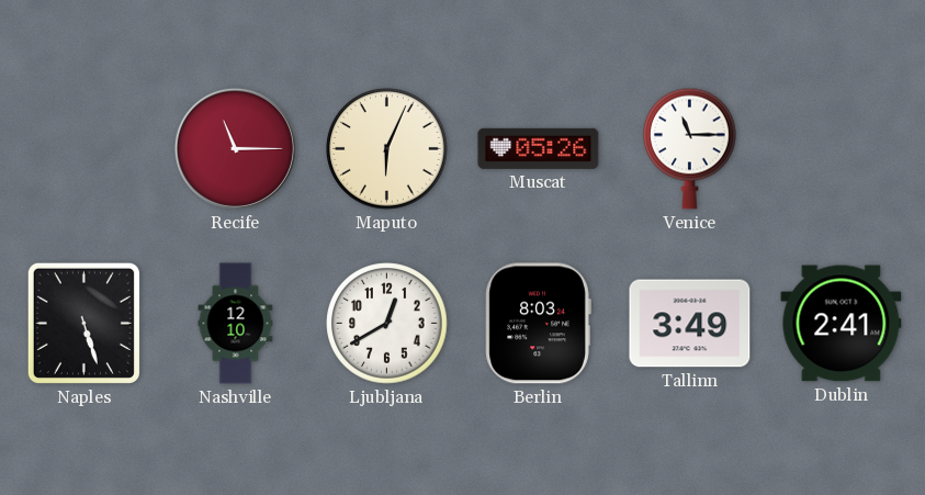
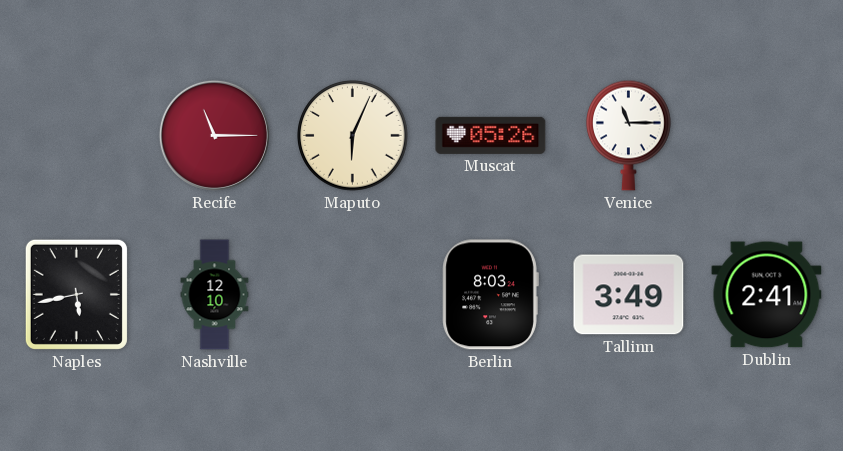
Naples: 5:27 -> 5:43 (76, 294)
Ljubljana: 12:40 -> none (387, 324)
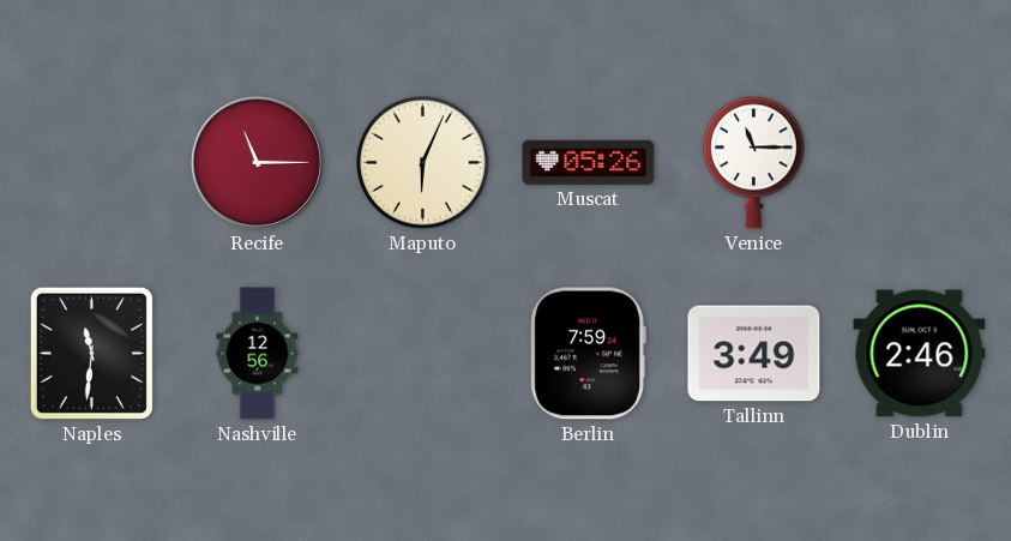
Naples: 5:43 -> 11:31 (91, 353)
Nashville: 12:10 -> 12:56 (258, 354)
Berlin: 8:03 -> 7:59 (588, 354)
Dublin: 2:41 -> 2:46 (920, 354)
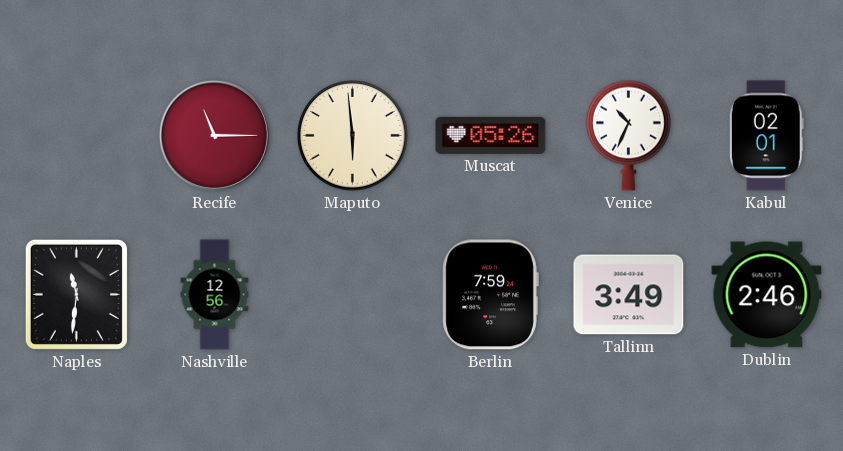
Maputo: 6:04 -> 5:59 (353, 136)
Venice: 11:15 -> 10:34 (629, 135)
Kabul: none -> 02:01 (766, 136)
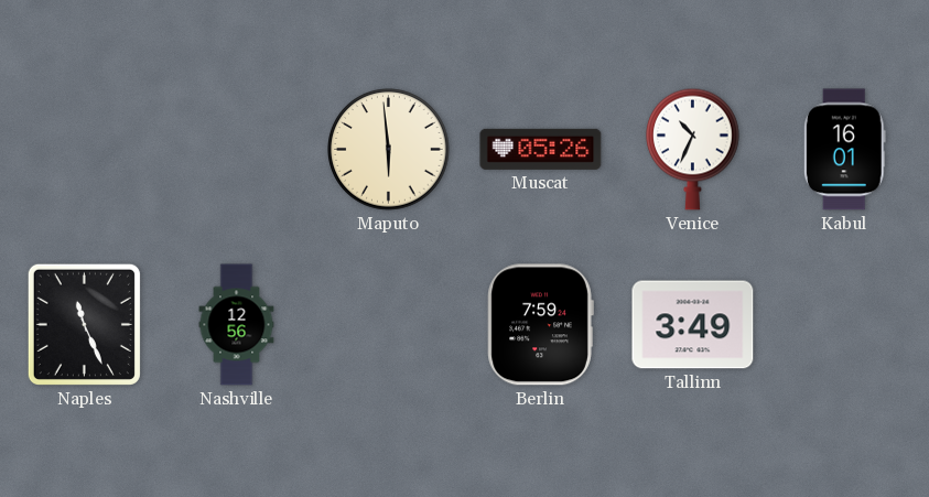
Recife: 11:15 -> none (214, 135)
Kabul: 02:01 -> 16:01 (844, 150)
Naples: 11:31 -> 11:26 (84, 324)
Dublin: 2:46 -> none (767, 295)
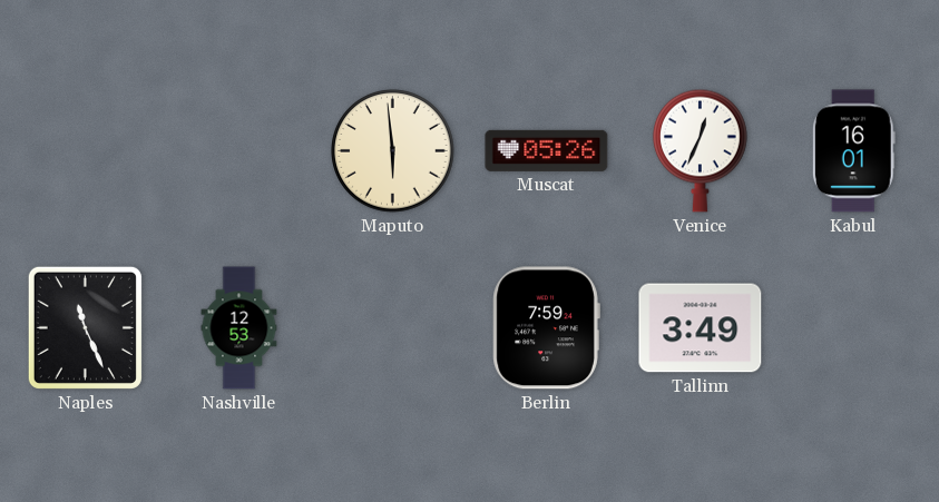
Venice: 10:34 -> 12:34 (701, 150)
Nashville: 12:56 -> 12:53 (239, 328)
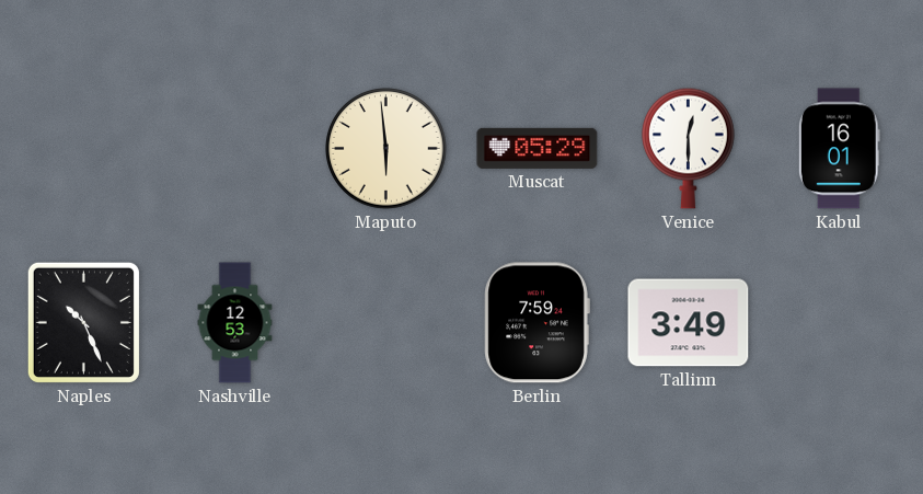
Muscat: 05:26 -> 05:29 (538, 148)
Venice: 12:34 -> 12:30 (689, 148)
Naples: 11:26 -> 10:26 (83, 322)
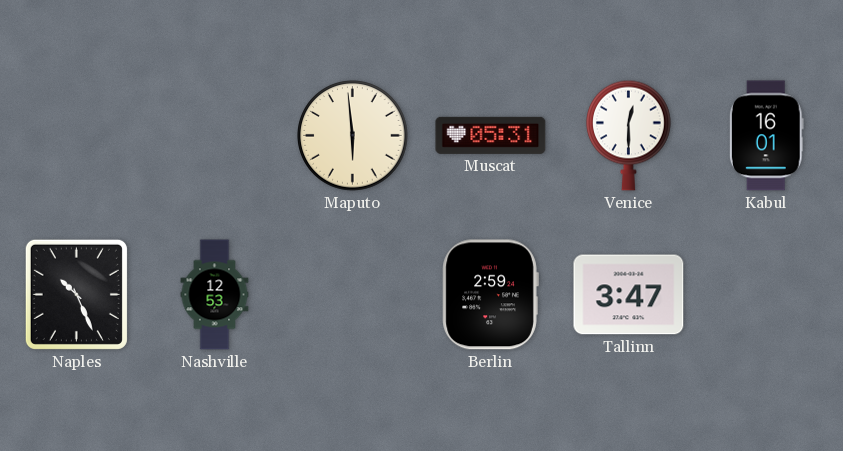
Muscat: 05:29 -> 05:31 (491, 135)
Berlin: 7:59 -> 2:59 (490, 295)
Tallinn: 3:49 -> 3:47 (629, 295)
